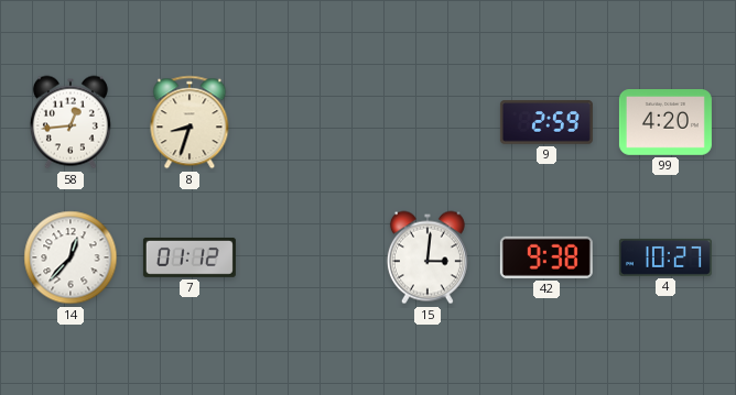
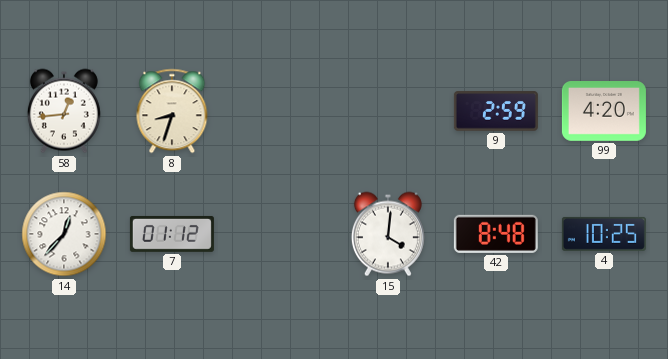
15: 3:01 -> 4:01 (388, 234)
42: 9:38 -> 8:48 (496, 234)
4: 10:27 -> 10:25 (604, 234)
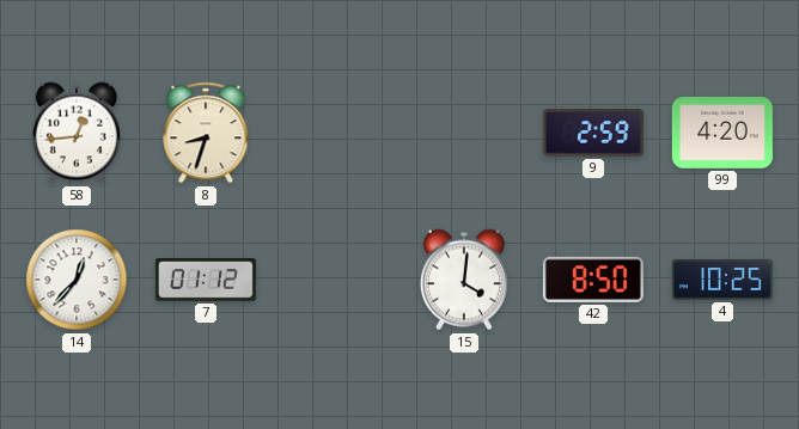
42: 8:48 -> 8:50 (593, 280)
